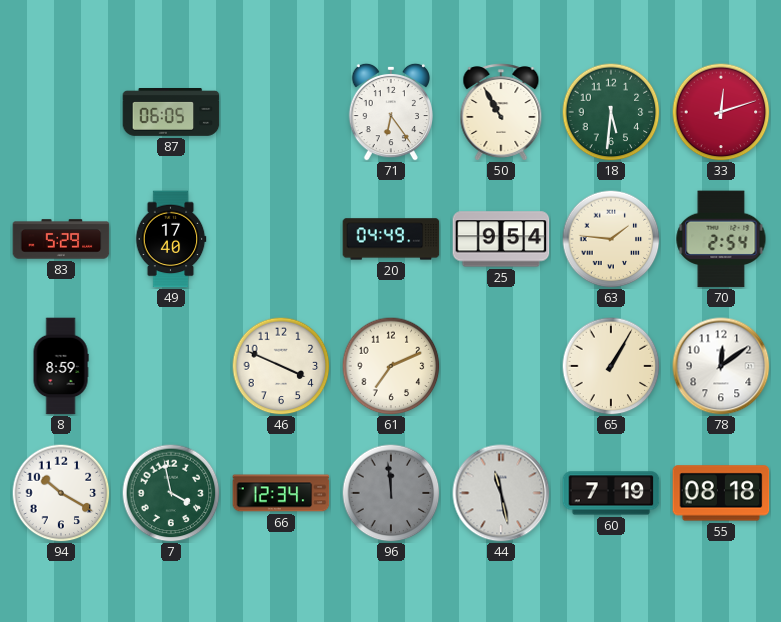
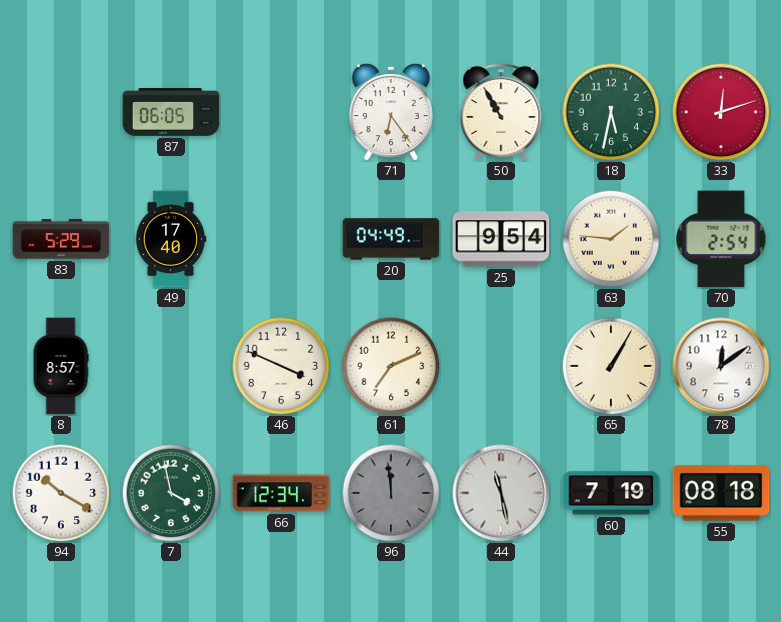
18: 5:31 -> 5:32 (611, 112)
8: 8:59 -> 8:57 (61, 366)
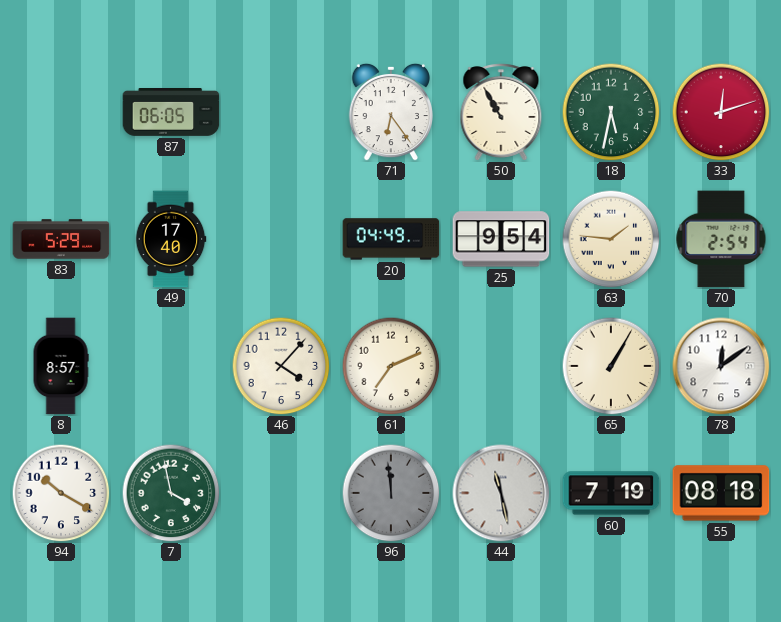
46: 3:49 -> 4:07 (281, 366)
66: 12:34 -> none (281, 493)
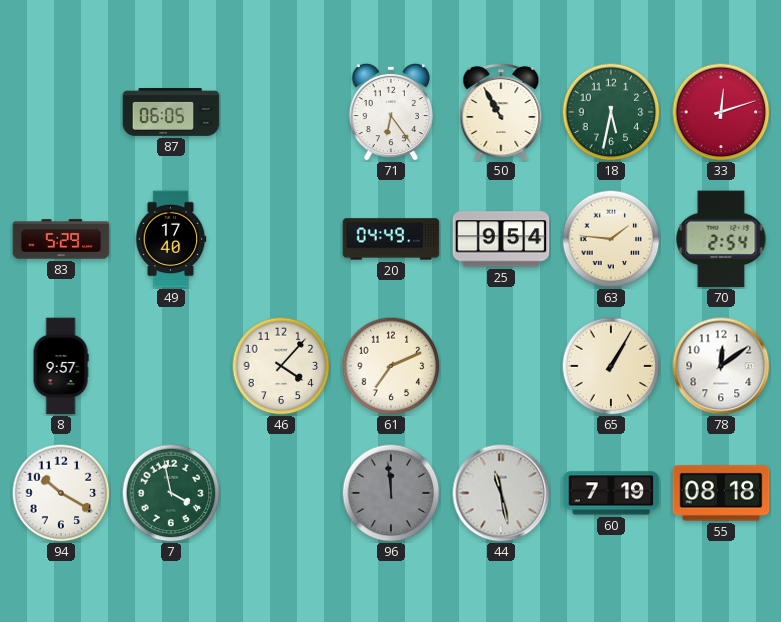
8: 8:57 -> 9:57 (61, 366)
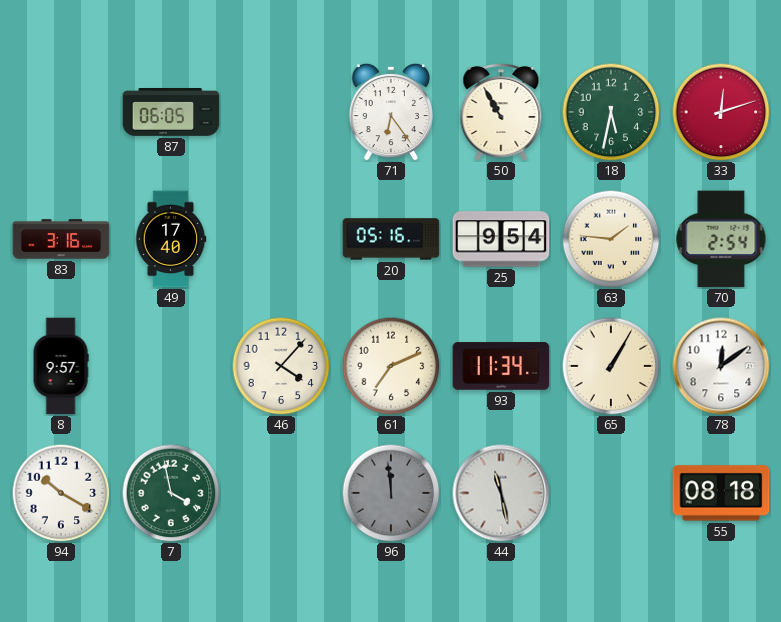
83: 5:29 -> 3:16 (61, 239)
20: 04:49 -> 05:16 (391, 239)
93: none -> 11:34 (501, 366)
60: 7:19 -> none (611, 493)
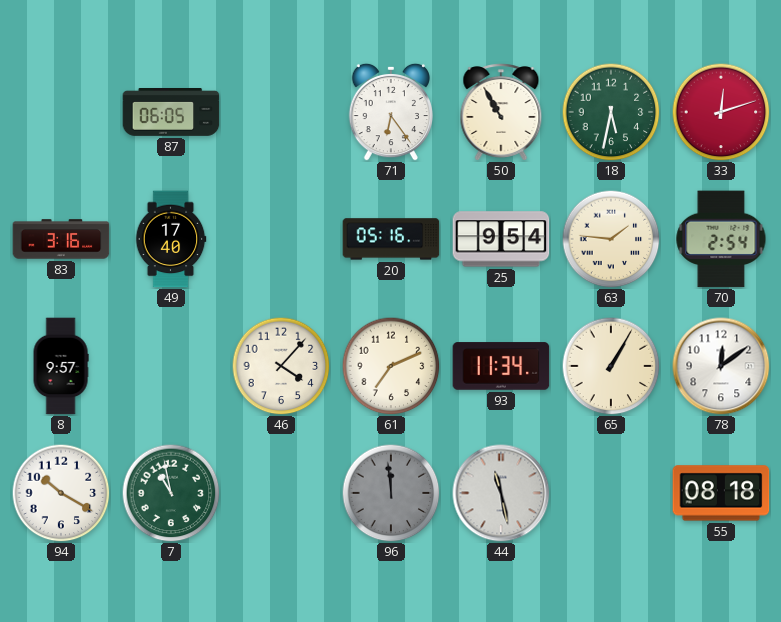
7: 3:58 -> 10:58 (171, 493)
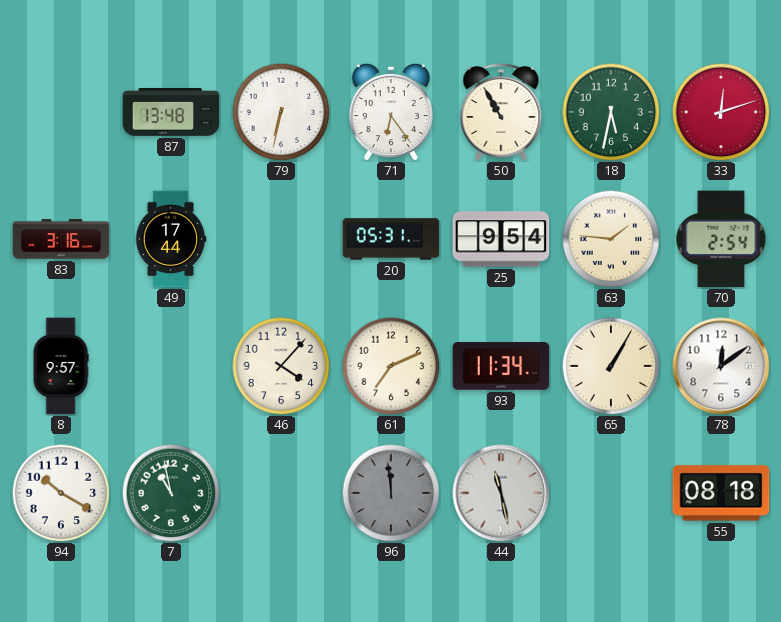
87: 06:05 -> 13:48 (171, 113)
79: none -> 6:32 (281, 112)
49: 17:40 -> 17:44 (171, 239)
20: 05:16 -> 05:31 (391, 239)
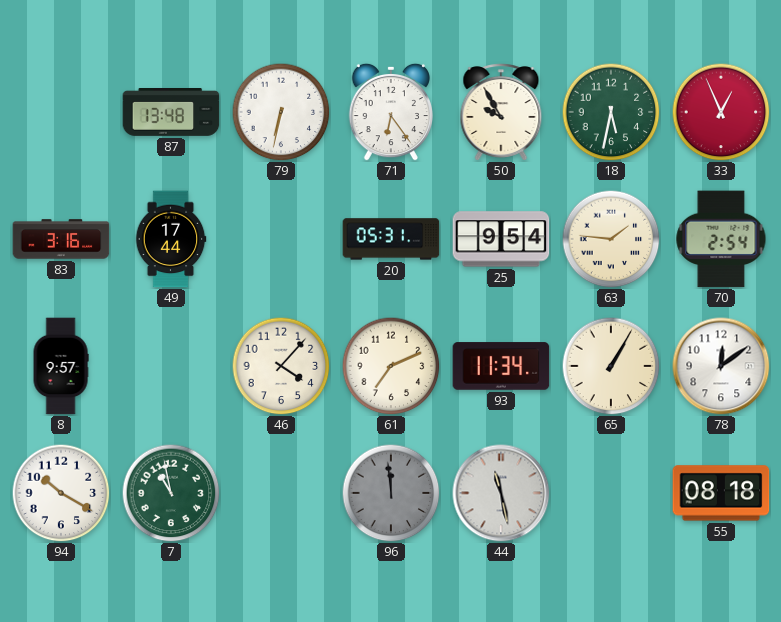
50: 10:55 -> 9:55 (501, 112)
33: 12:12 -> 12:56 (721, 112)
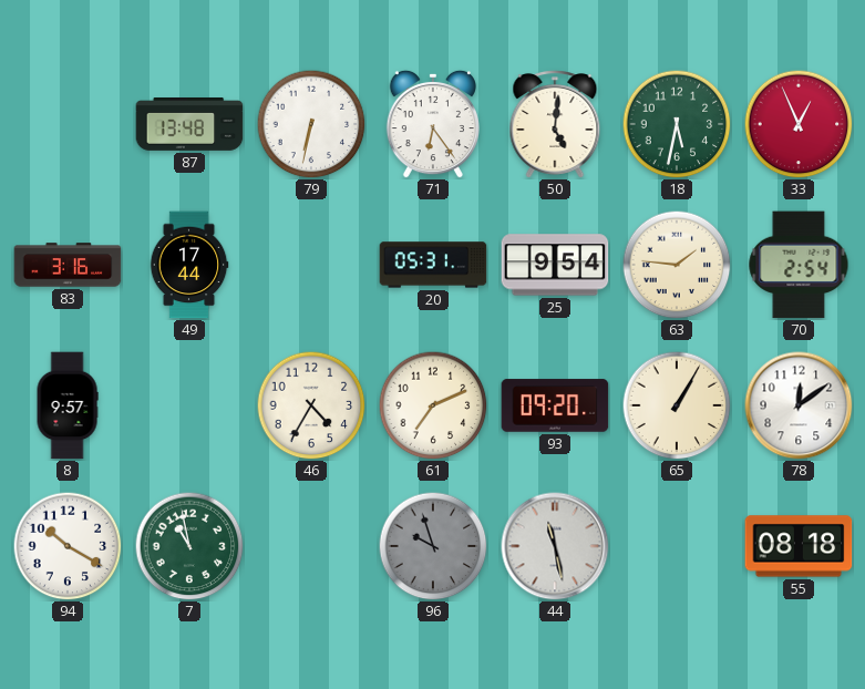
50: 9:55 -> 5:01 (555, 124)
46: 4:07 -> 4:35 (311, 405)
93: 11:34 -> 09:20 (555, 405)
96: 11:59 -> 9:57 (433, 546)
